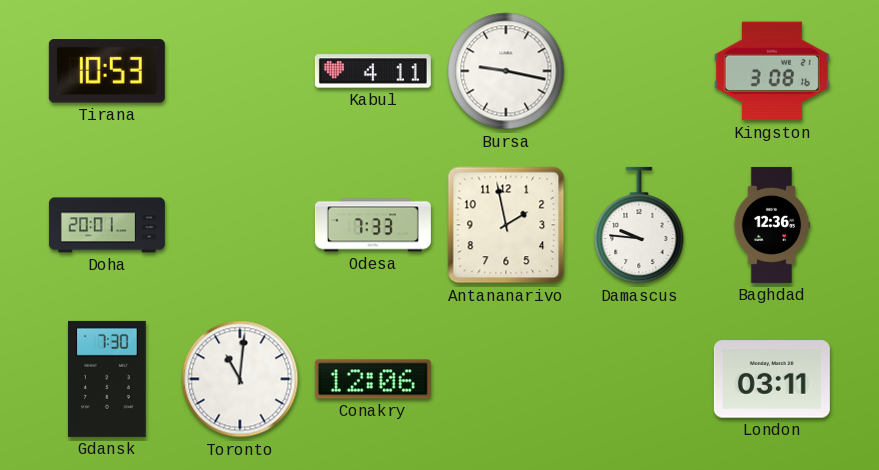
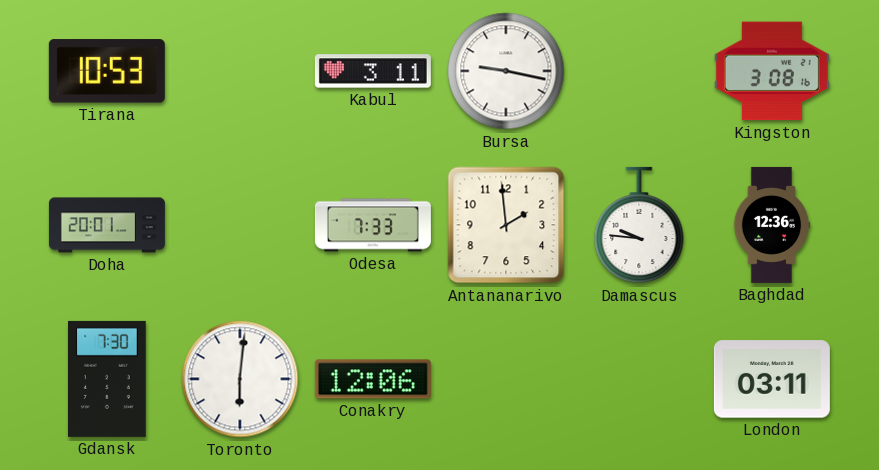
Kabul: 4:11 -> 3:11 (373, 71)
Antananarivo: 1:58 -> 1:59 (506, 225)
Toronto: 11:01 -> 6:01 (240, 379)
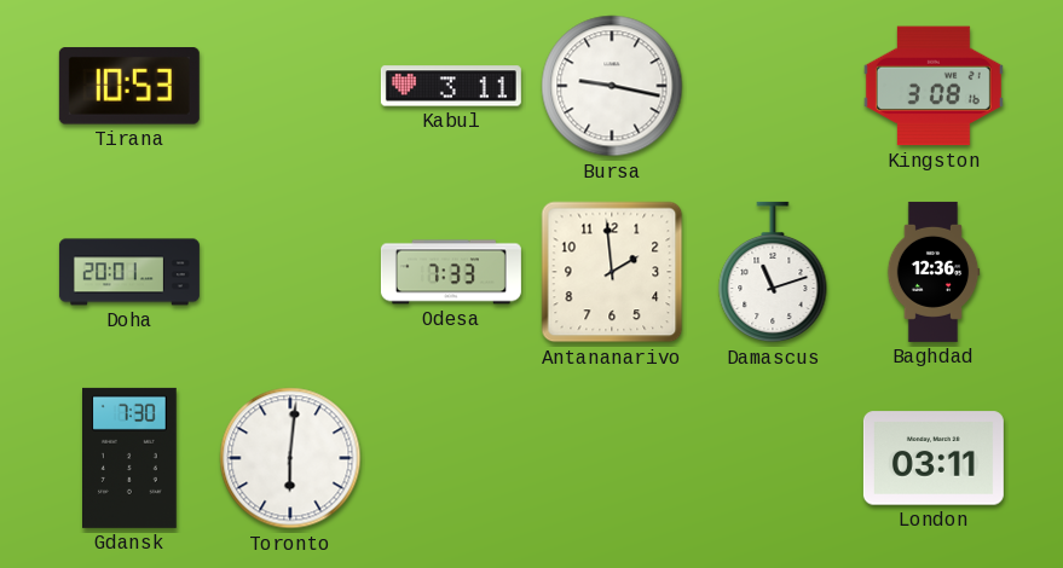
Damascus: 9:46 -> 11:12 (773, 272)
Conakry: 12:06 -> none (373, 379)
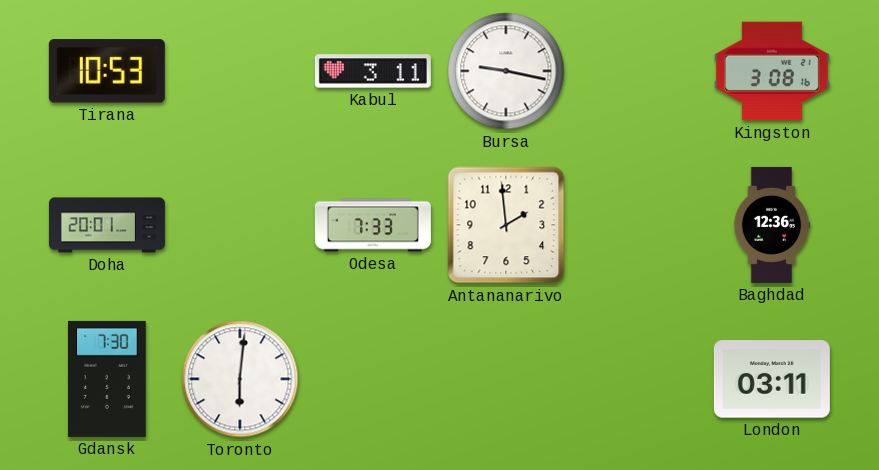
Damascus: 11:12 -> none (773, 272)
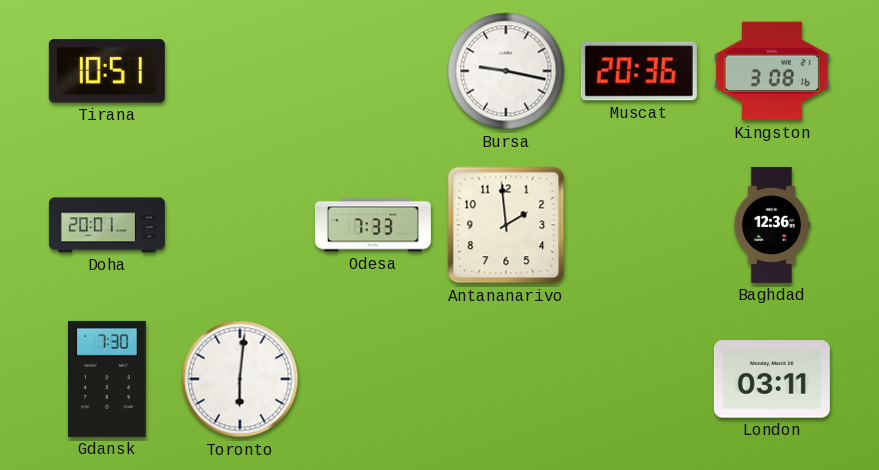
Tirana: 10:53 -> 10:51 (107, 71)
Kabul: 3:11 -> none (373, 71)
Muscat: none -> 20:36 (639, 71)
